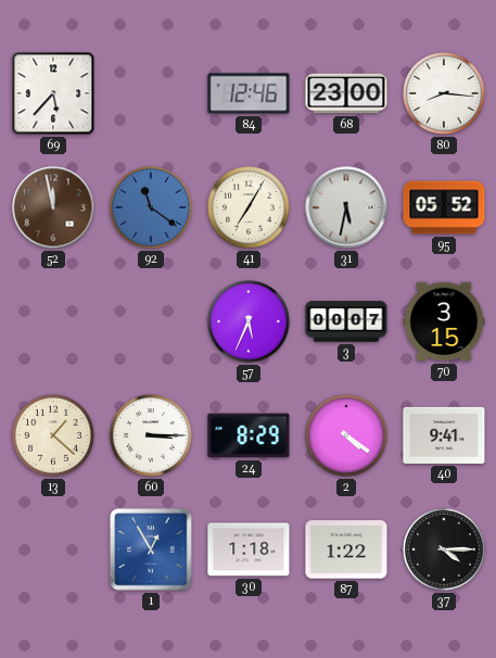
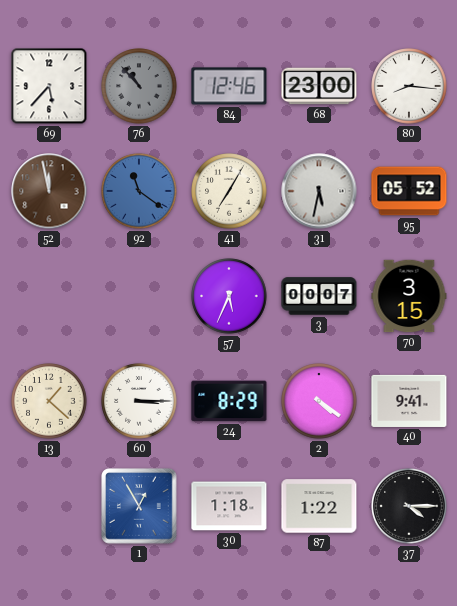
76: none -> 10:53 (139, 86)
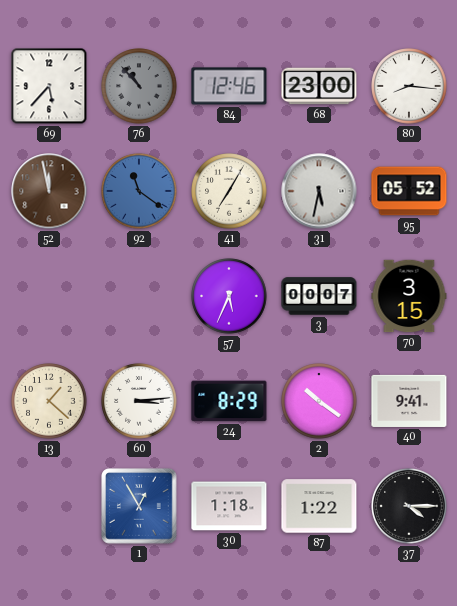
60: 3:15 -> 3:14 (139, 401)
2: 4:21 -> 10:21 (319, 401)
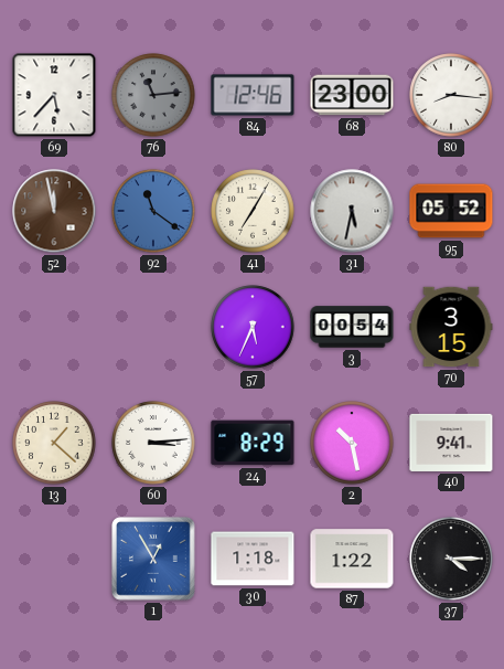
76: 10:53 -> 11:14 (153, 95)
3: 00:07 -> 00:54 (352, 327)
2: 10:21 -> 10:28 (352, 443)
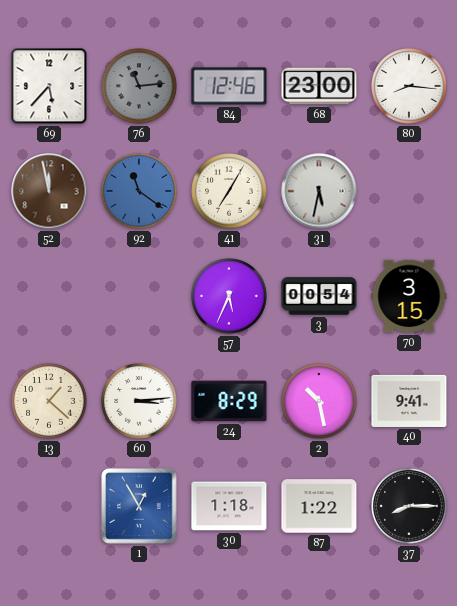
95: 05:52 -> none (451, 211)
37: 4:15 -> 8:15 (409, 506)
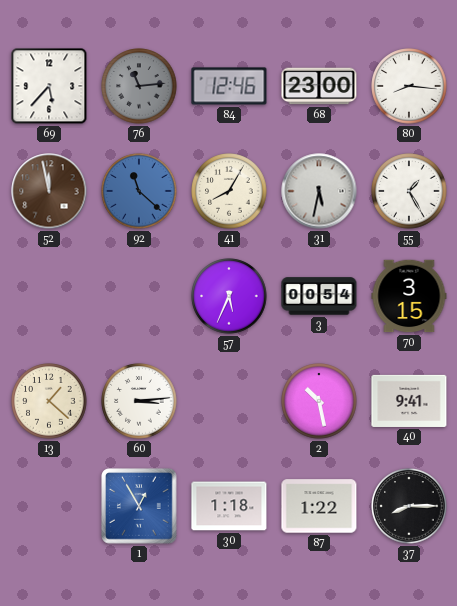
92: 11:21 -> 11:22 (139, 191)
41: 7:05 -> 8:05 (229, 191)
55: none -> 1:25 (409, 191)
24: 8:29 -> none (229, 401)
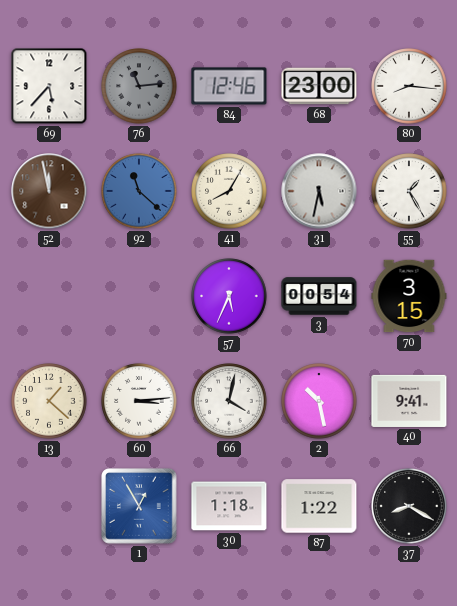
66: none -> 4:02 (229, 401)
37: 8:15 -> 8:20 (409, 506)
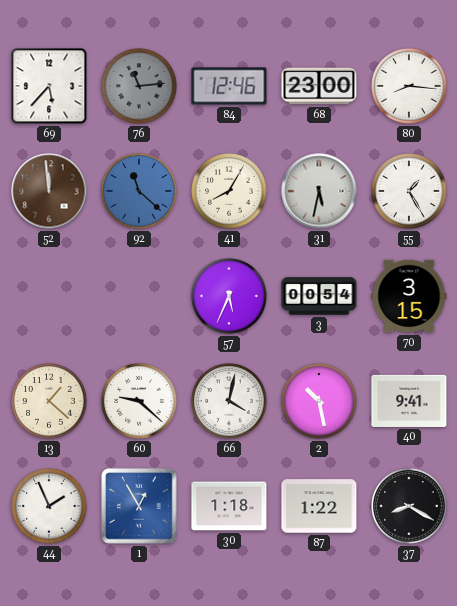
52: 11:58 -> 11:59 (49, 191)
60: 3:14 -> 9:22 (139, 401)
44: none -> 1:56 (49, 506)
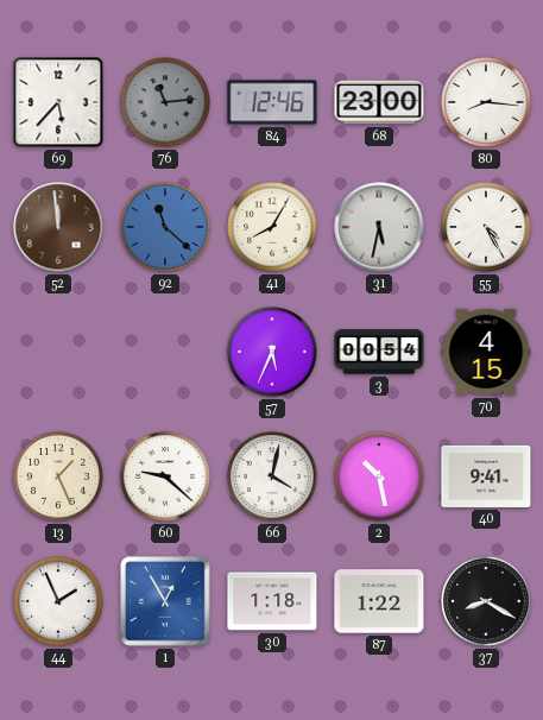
55: 1:25 -> 4:25 (486, 227)
70: 3:15 -> 4:15 (486, 352)
13: 1:22 -> 1:26 (58, 476)
